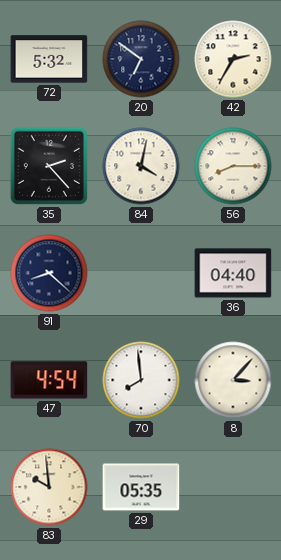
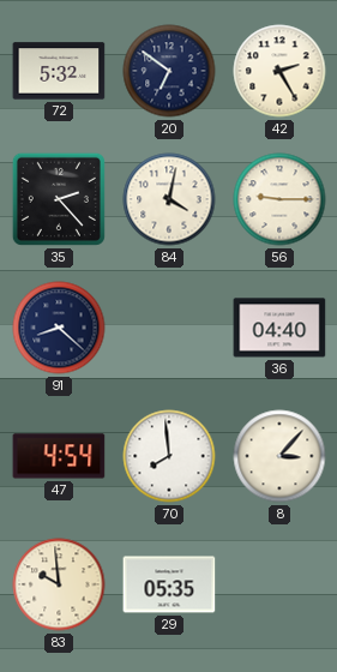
42: 2:35 -> 2:25 (279, 71)
56: 8:15 -> 9:15 (279, 199)
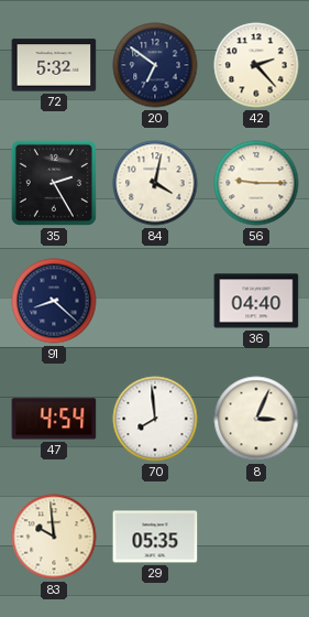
42: 2:25 -> 2:23 (256, 65)
35: 2:23 -> 2:25 (54, 183)
8: 3:07 -> 3:04 (256, 419)
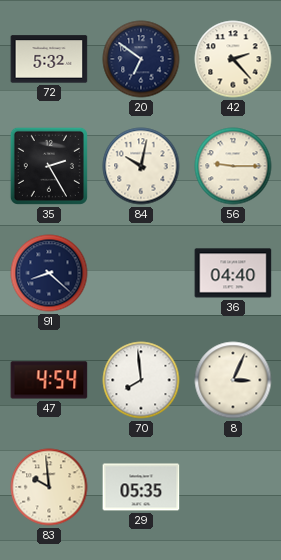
84: 4:02 -> 10:02 (141, 166)
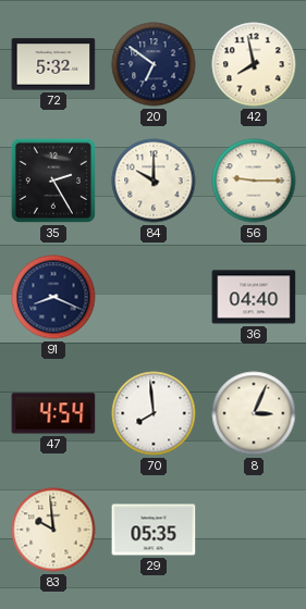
42: 2:23 -> 7:58 (254, 64)
84: 10:02 -> 10:00 (154, 181)
91: 8:22 -> 8:19 (53, 297)
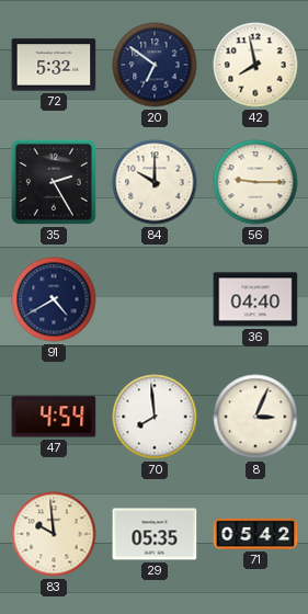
91: 8:19 -> 4:40 (54, 299)
71: none -> 05:42 (255, 534)
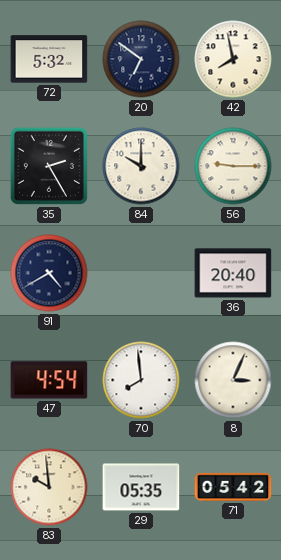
36: 04:40 -> 20:40 (233, 273)
